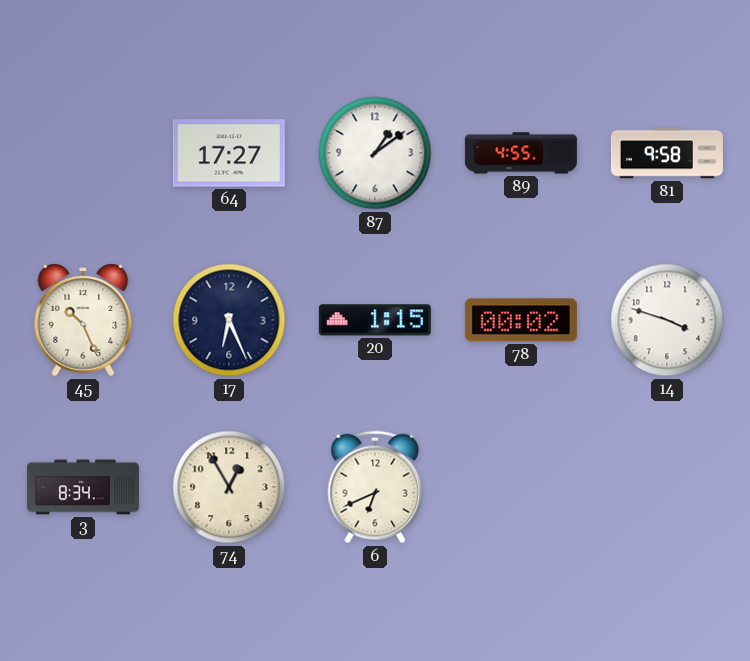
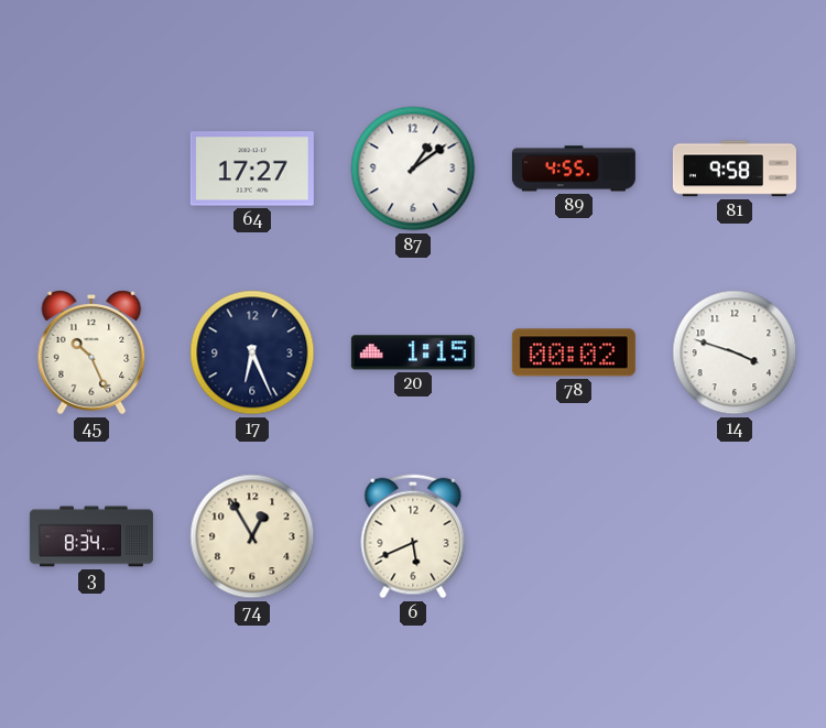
6: 6:41 -> 5:41 (413, 536)
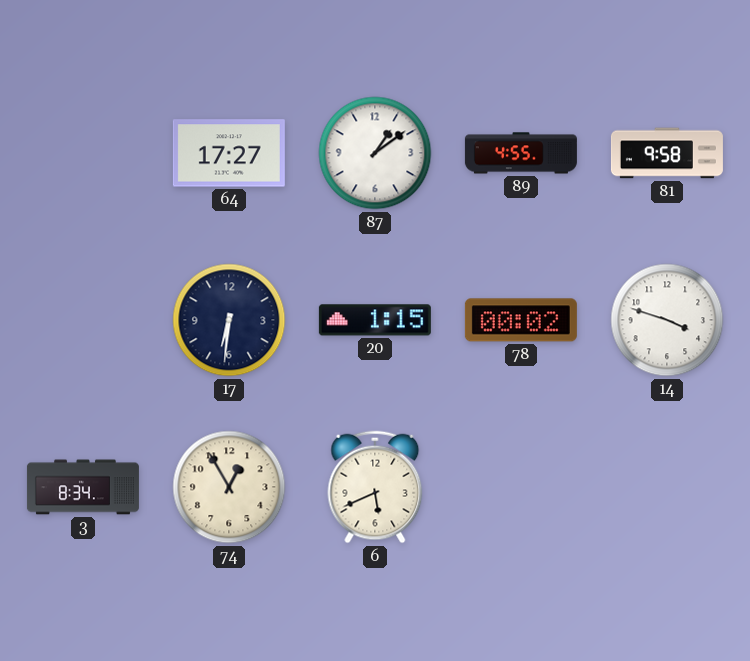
45: 10:26 -> none (91, 352)
17: 6:26 -> 6:31 (229, 320)
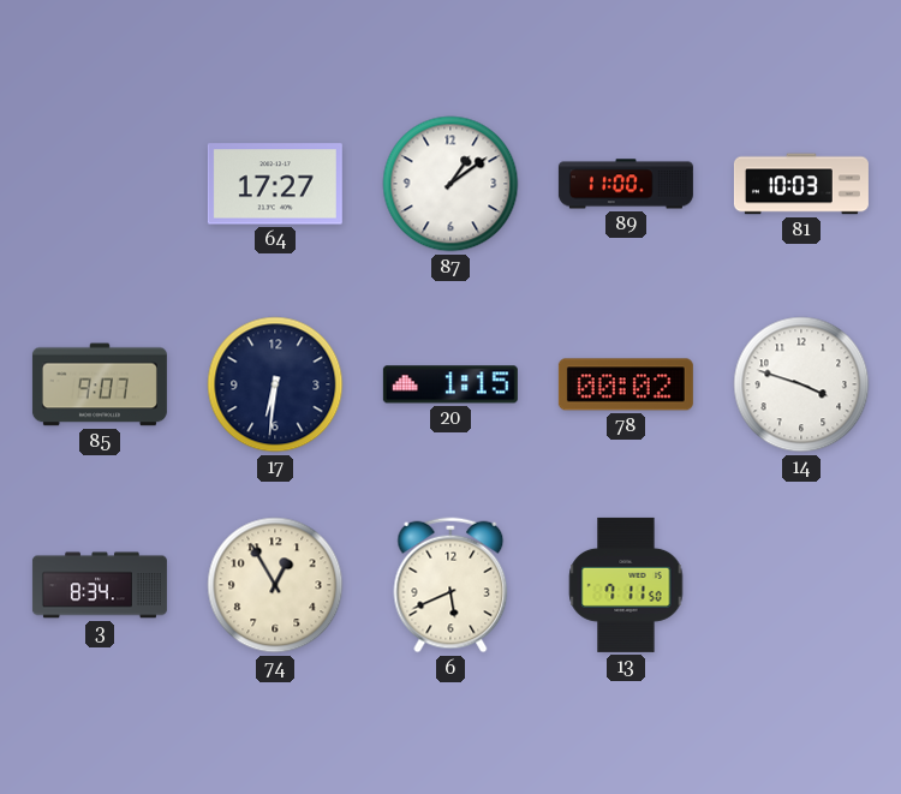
89: 4:55 -> 11:00 (626, 184)
81: 9:58 -> 10:03 (801, 184)
85: none -> 9:07 (100, 384)
13: none -> 7:11 (626, 585)
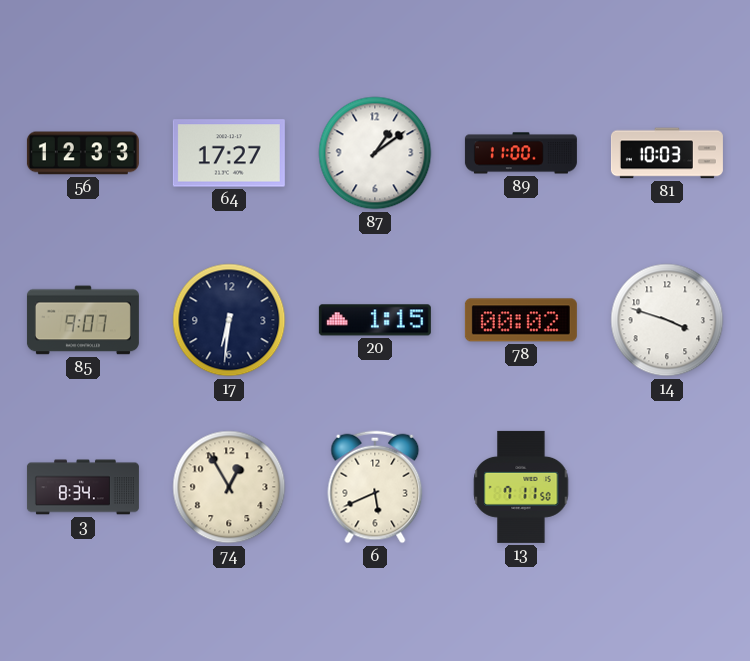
56: none -> 12:33 (83, 153)
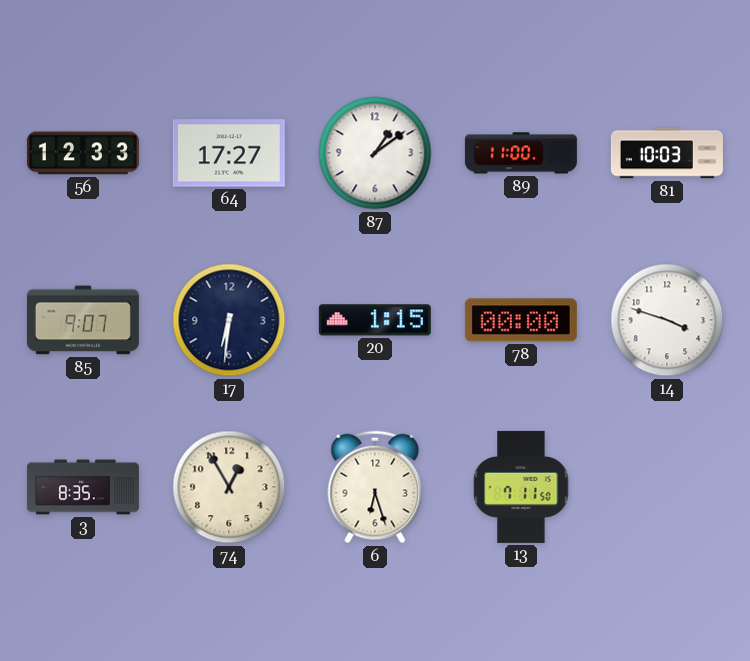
78: 00:02 -> 00:00 (521, 320)
3: 8:34 -> 8:35 (83, 487)
6: 5:41 -> 6:27 (375, 487)
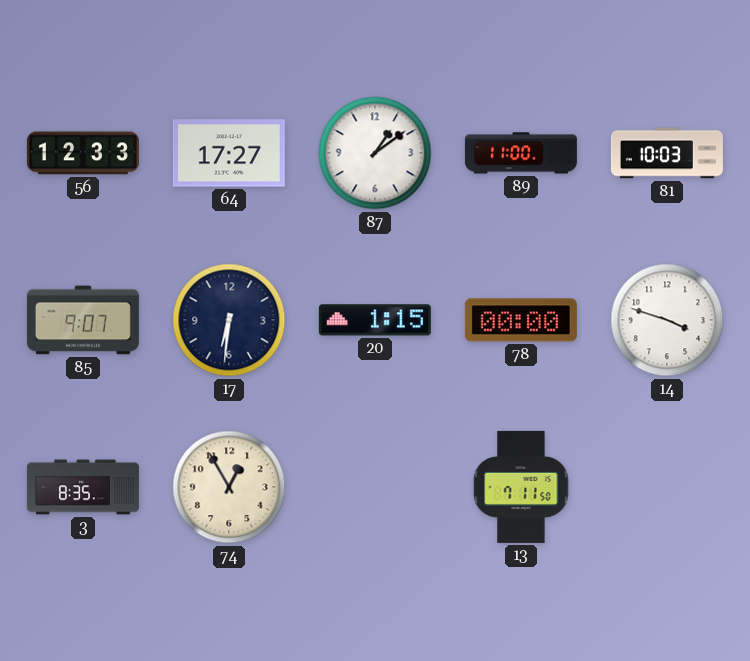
6: 6:27 -> none (375, 487)
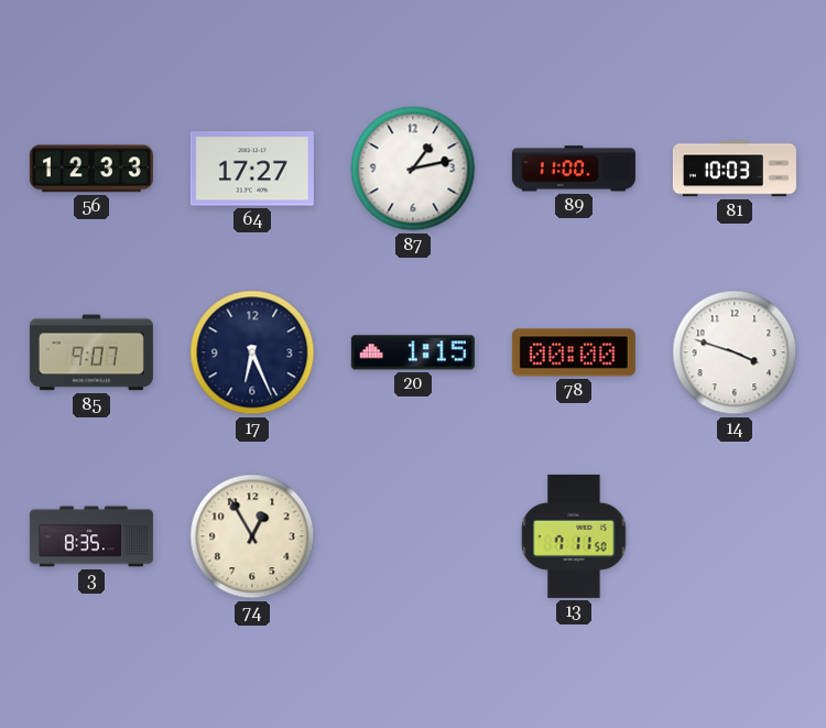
87: 1:09 -> 1:13 (413, 169)
17: 6:31 -> 6:26 (252, 352)
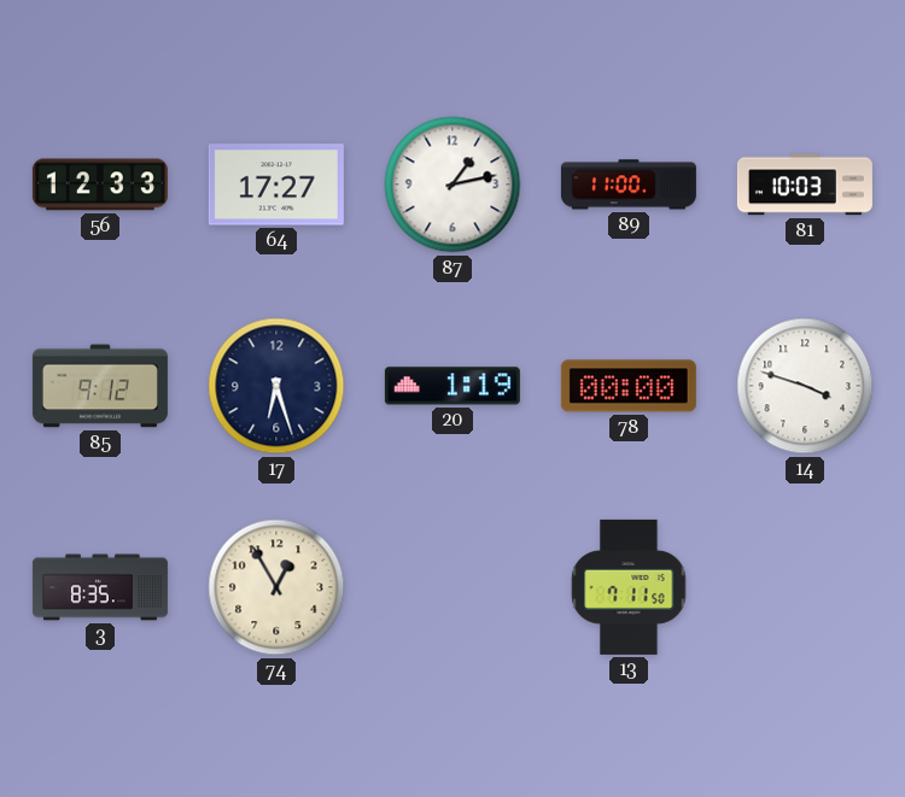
85: 9:07 -> 9:12 (100, 386)
17: 6:26 -> 6:27 (276, 386)
20: 1:15 -> 1:19 (453, 386)
